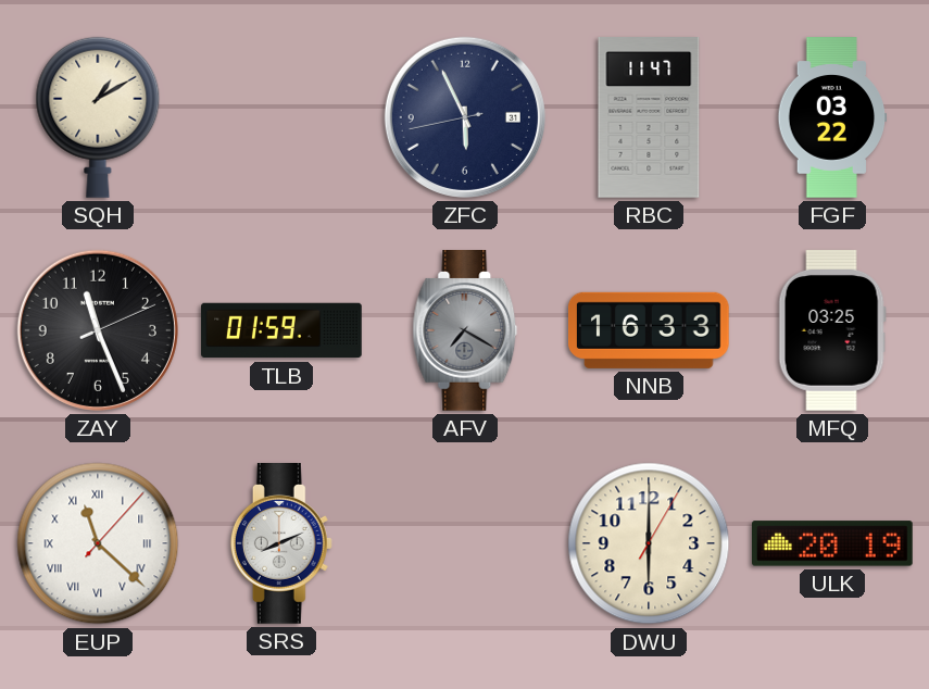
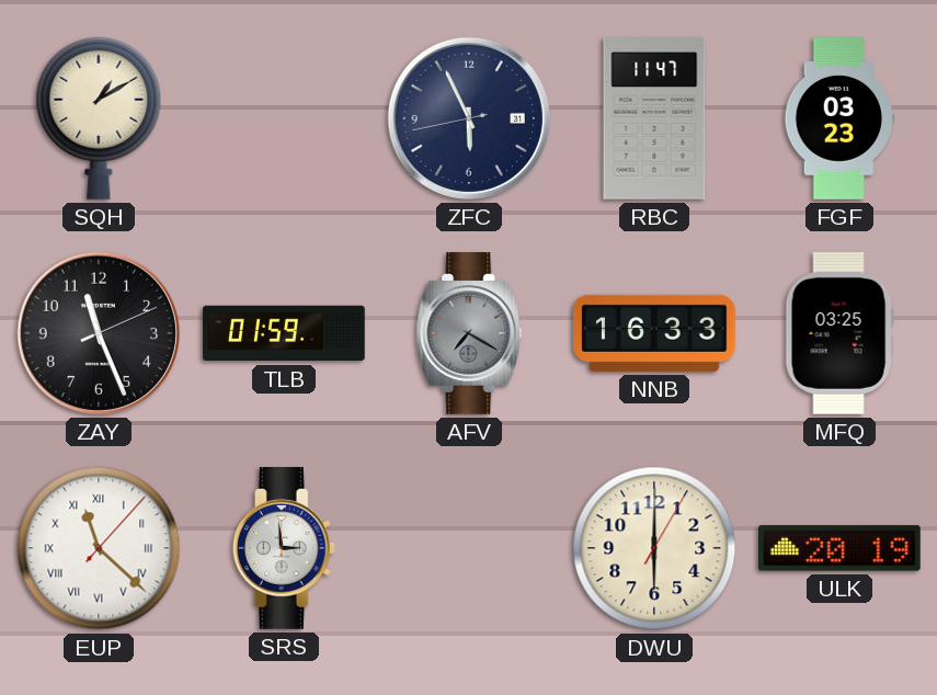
FGF: 03:22 -> 03:23 (839, 118)
SRS: 8:11 -> 2:59 (284, 549)
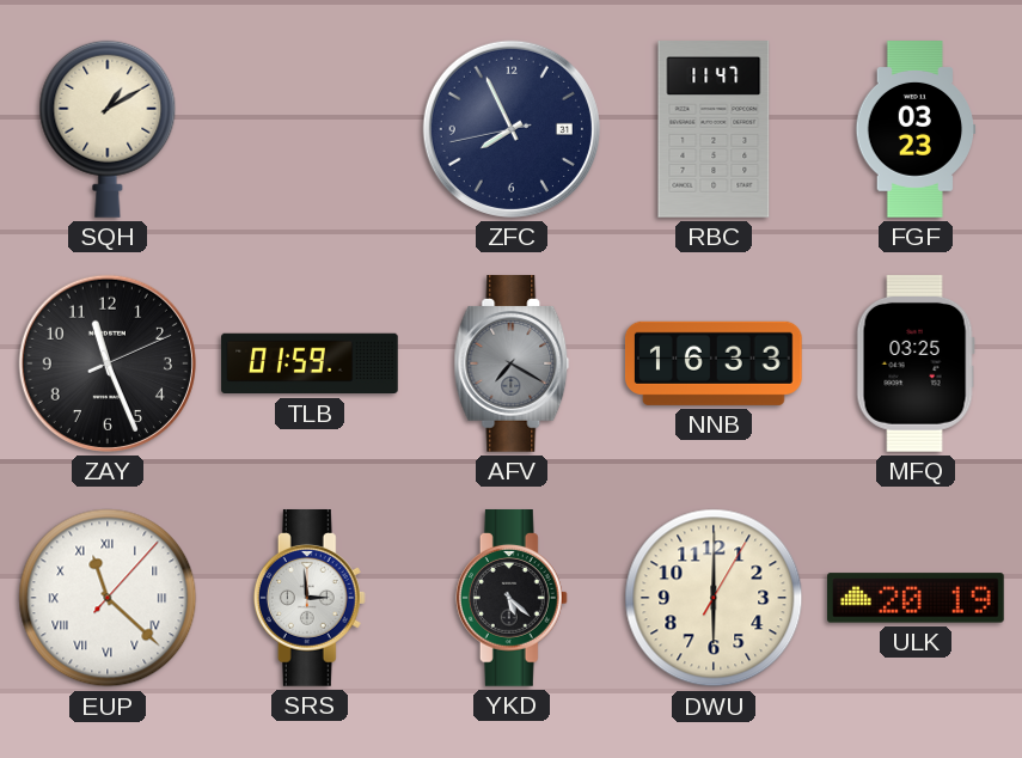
ZFC: 5:55 -> 7:55 (512, 129)
YKD: none -> 5:22 (512, 599)
